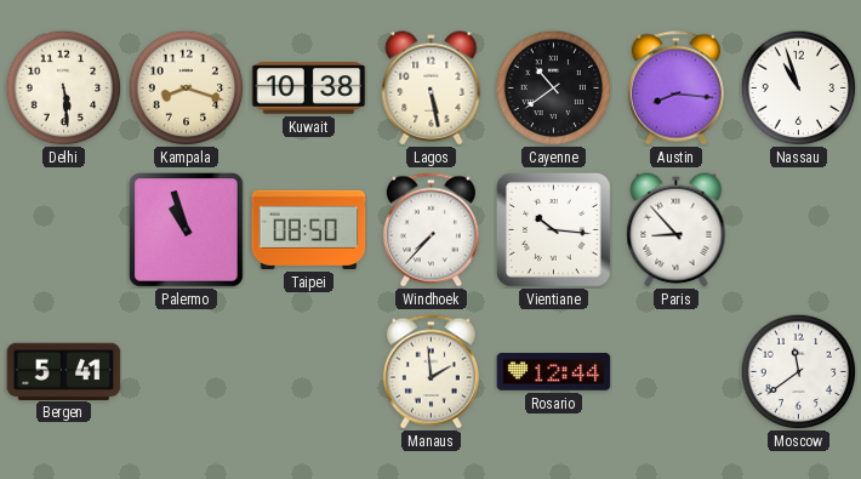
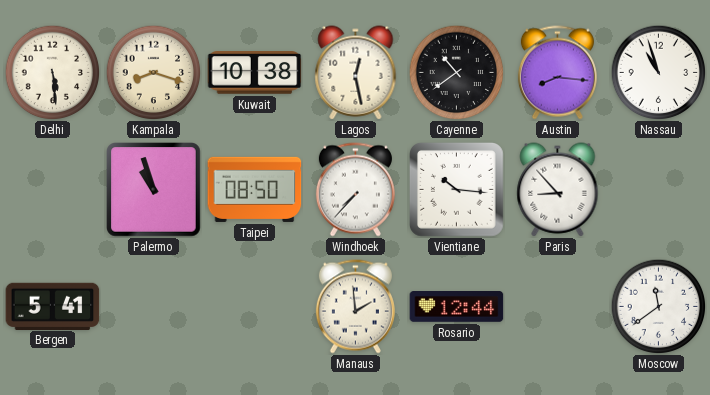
Lagos: 5:28 -> 12:28 (356, 73)
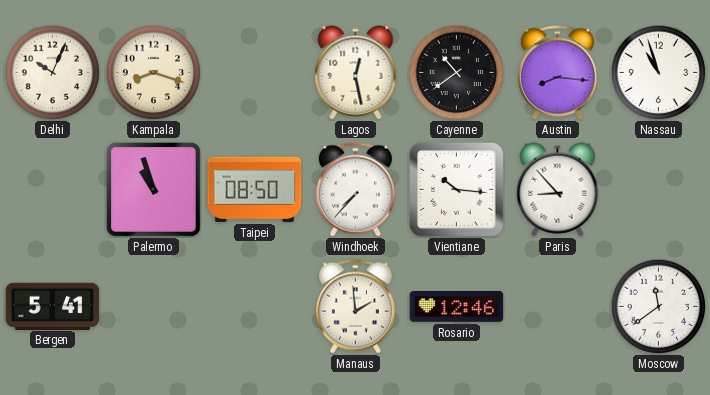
Delhi: 5:29 -> 10:04 (52, 72)
Kuwait: 10:38 -> none (255, 73)
Rosario: 12:44 -> 12:46 (457, 307)
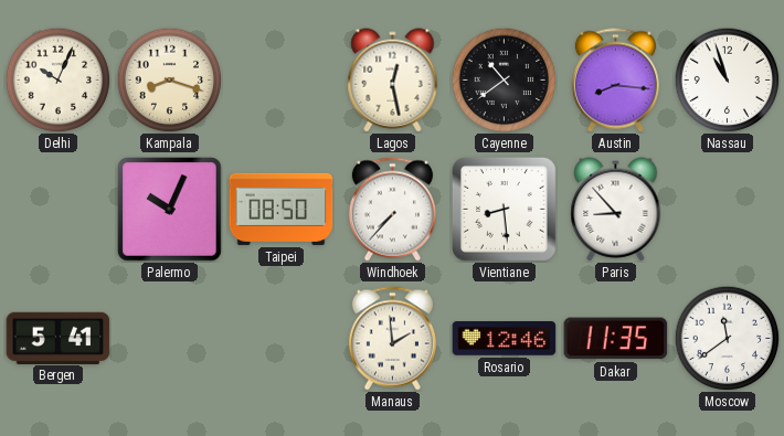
Palermo: 10:57 -> 10:04 (170, 210)
Vientiane: 10:16 -> 8:29 (505, 210)
Dakar: none -> 11:35 (616, 339)
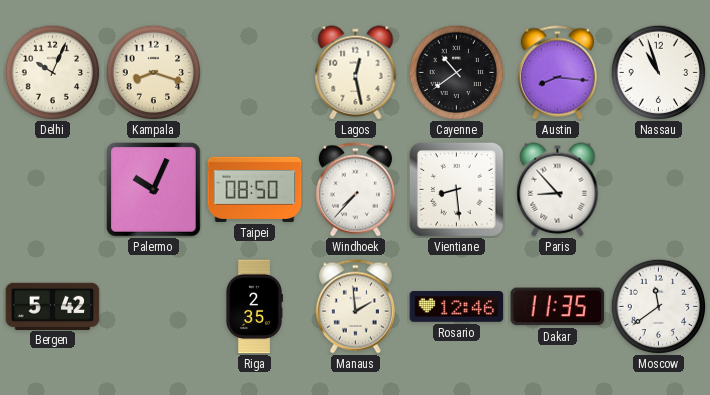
Bergen: 5:41 -> 5:42 (53, 306)
Riga: none -> 2:35 (255, 307)
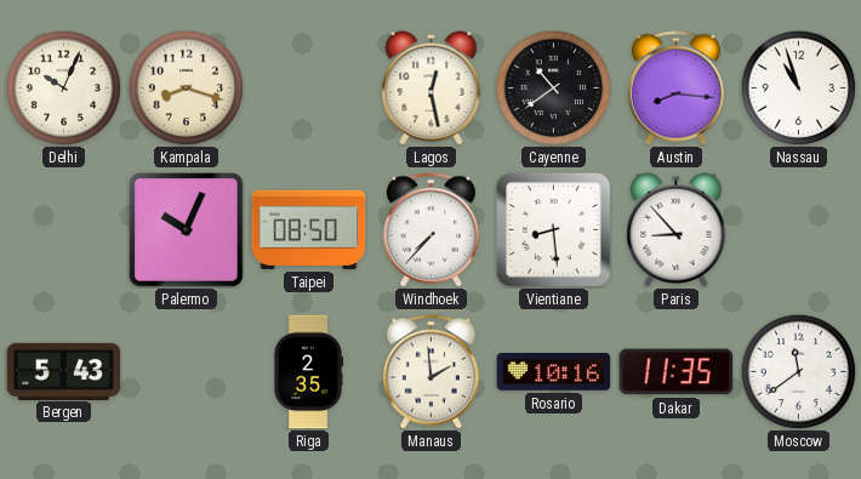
Bergen: 5:42 -> 5:43 (64, 371)
Rosario: 12:46 -> 10:16 (554, 372)
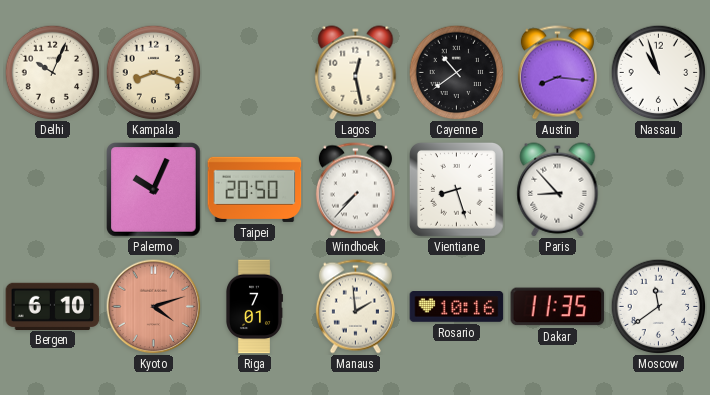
Taipei: 08:50 -> 20:50 (255, 189)
Vientiane: 8:29 -> 8:27 (457, 190)
Bergen: 5:43 -> 6:10 (53, 306)
Kyoto: none -> 4:12 (153, 306)
Riga: 2:35 -> 7:01 (255, 307)
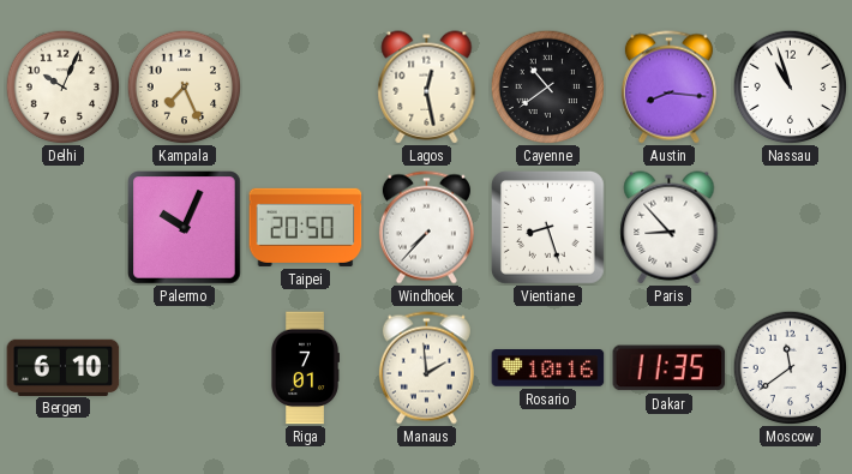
Kampala: 8:18 -> 7:26 (184, 86)
Kyoto: 4:12 -> none (153, 306)
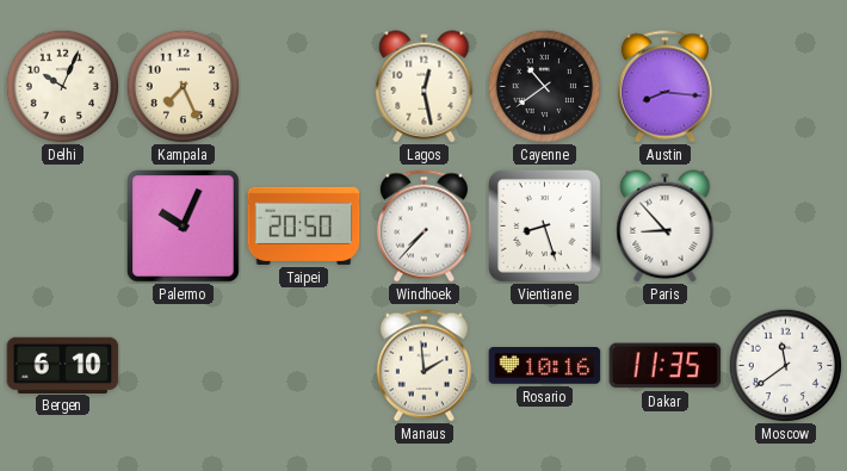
Nassau: 10:57 -> none (790, 86)
Riga: 7:01 -> none (306, 368)
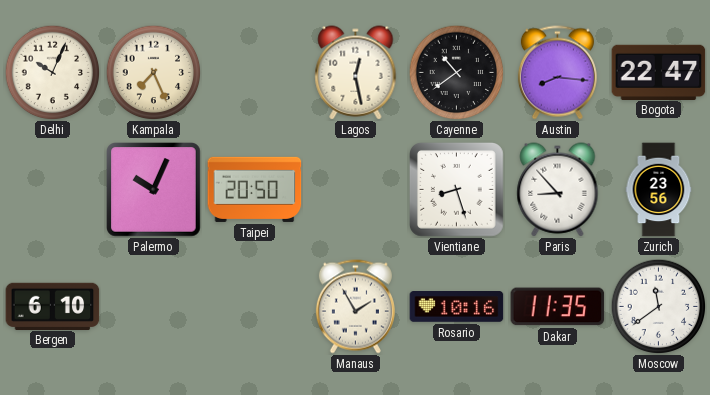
Bogota: none -> 22:47 (659, 72)
Windhoek: 7:37 -> none (423, 227)
Zurich: none -> 23:56 (659, 190)
Manaus: 1:59 -> 1:55 (355, 307)
